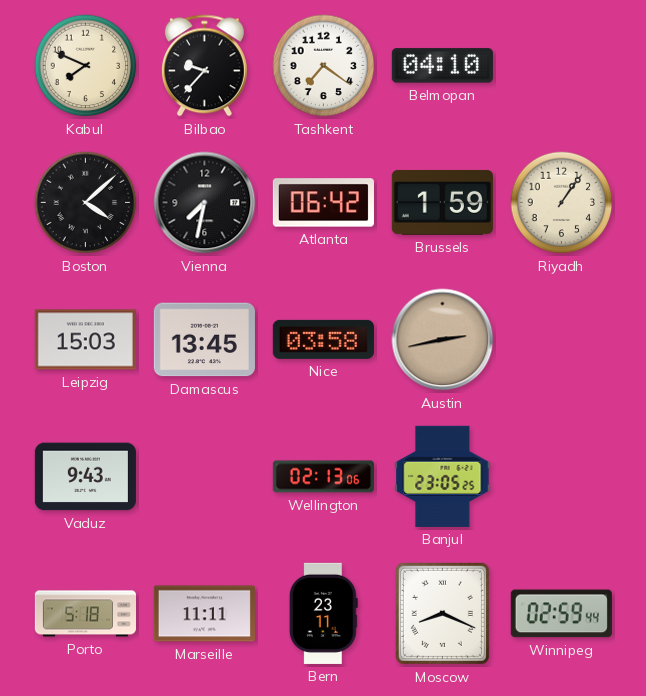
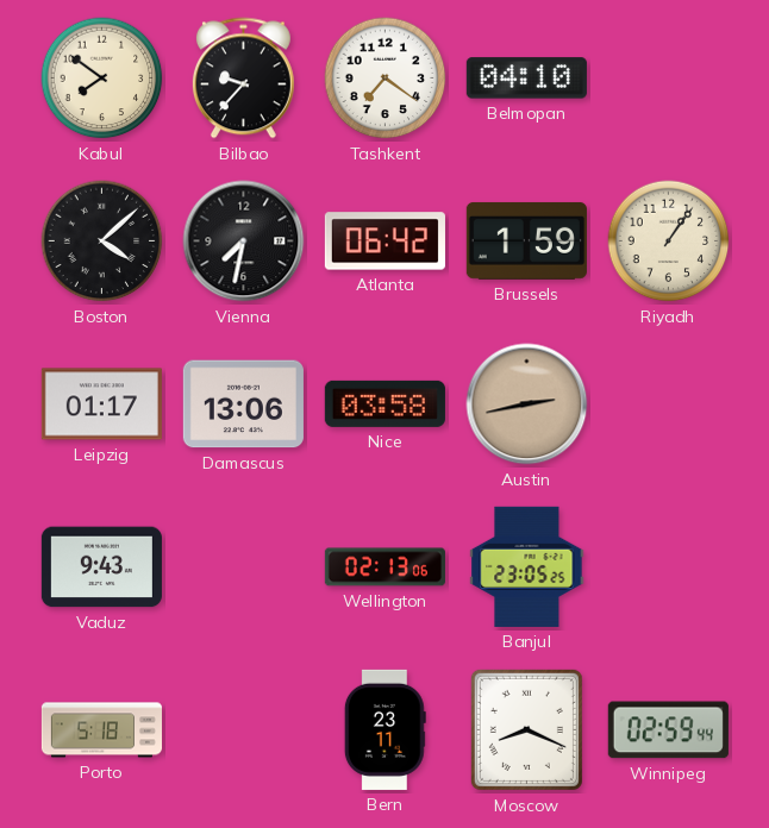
Kabul: 7:49 -> 7:51 (102, 79)
Leipzig: 15:03 -> 01:17 (101, 404)
Damascus: 13:45 -> 13:06 (243, 404)
Marseille: 11:11 -> none (204, 614)
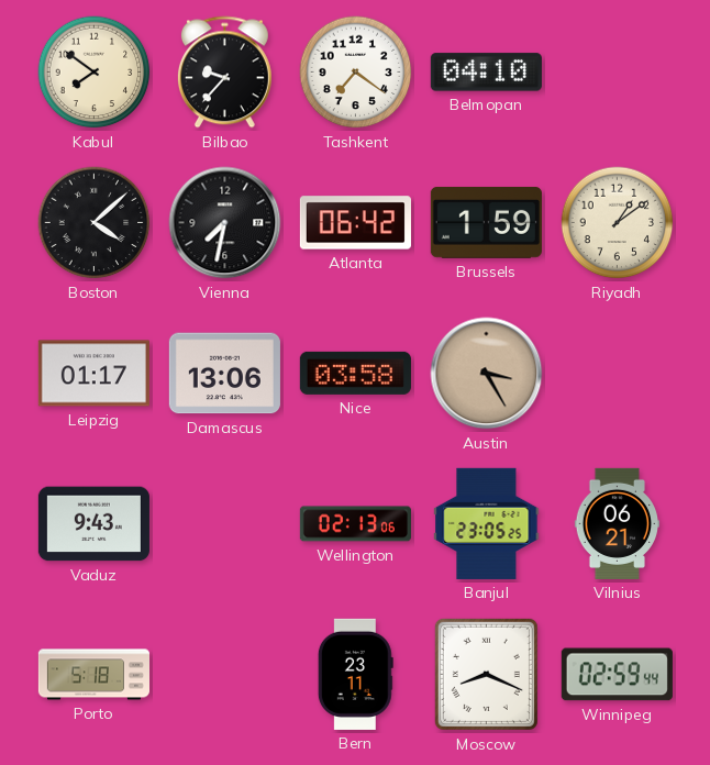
Riyadh: 1:06 -> 1:09 (618, 223)
Austin: 2:43 -> 3:25 (487, 374)
Vilnius: none -> 06:21 (618, 523)
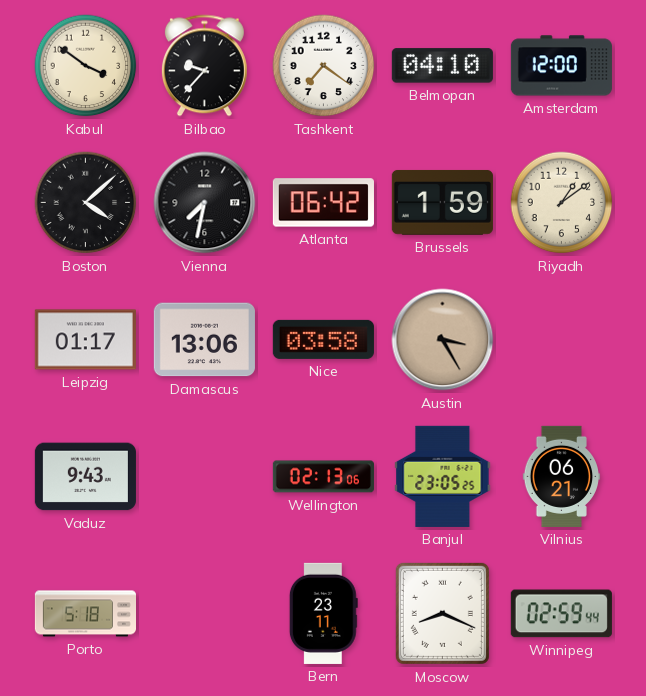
Kabul: 7:51 -> 3:51 (86, 66)
Amsterdam: none -> 12:00 (561, 66)
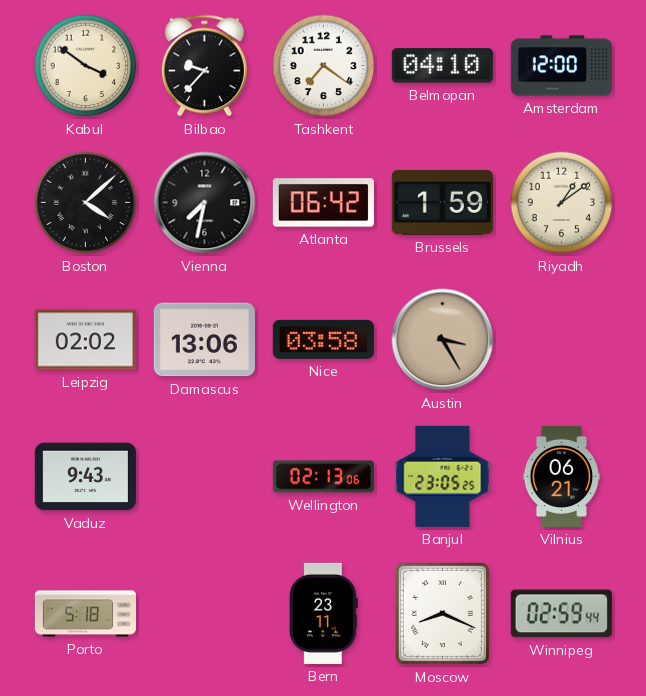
Leipzig: 01:17 -> 02:02 (85, 340)
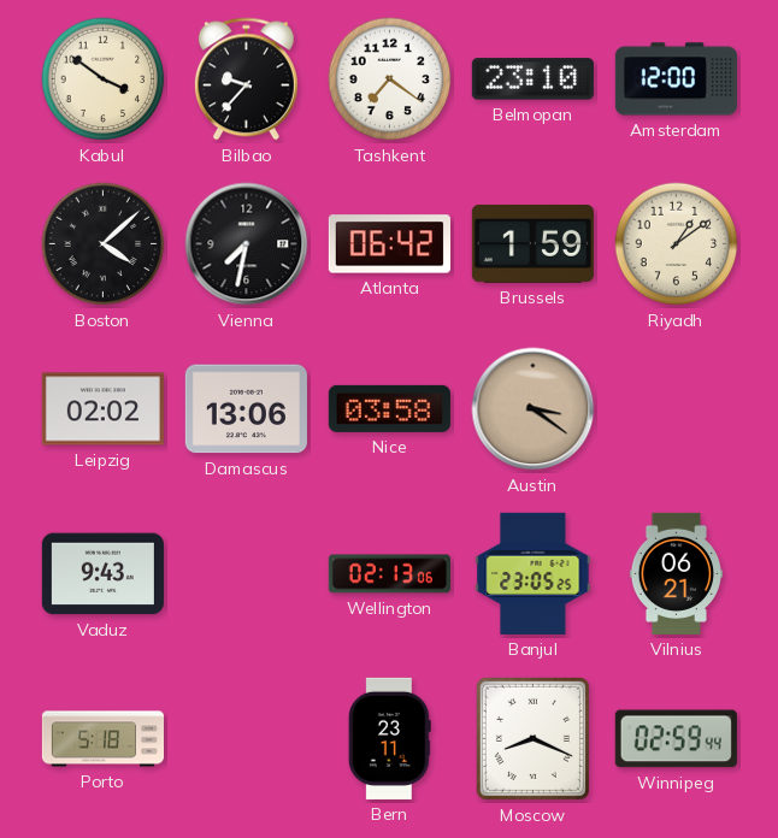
Belmopan: 04:10 -> 23:10 (532, 79)
Austin: 3:25 -> 3:21 (534, 409)
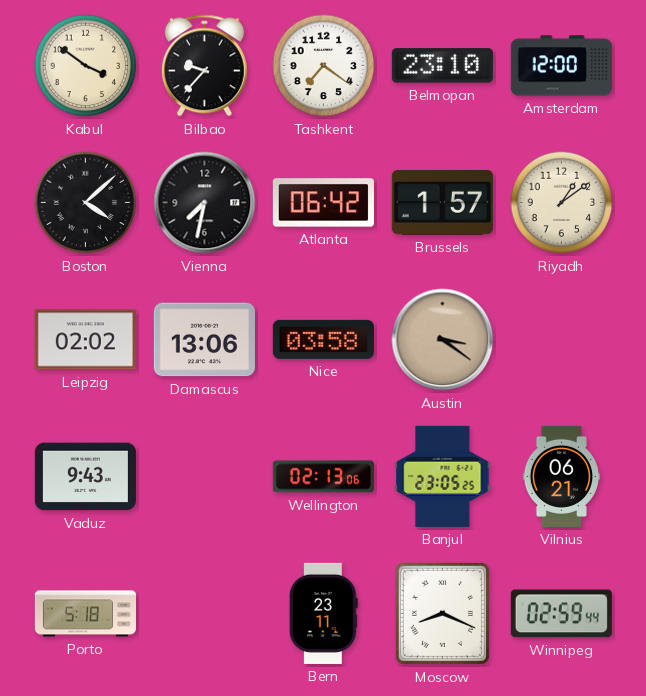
Brussels: 1:59 -> 1:57 (442, 202)
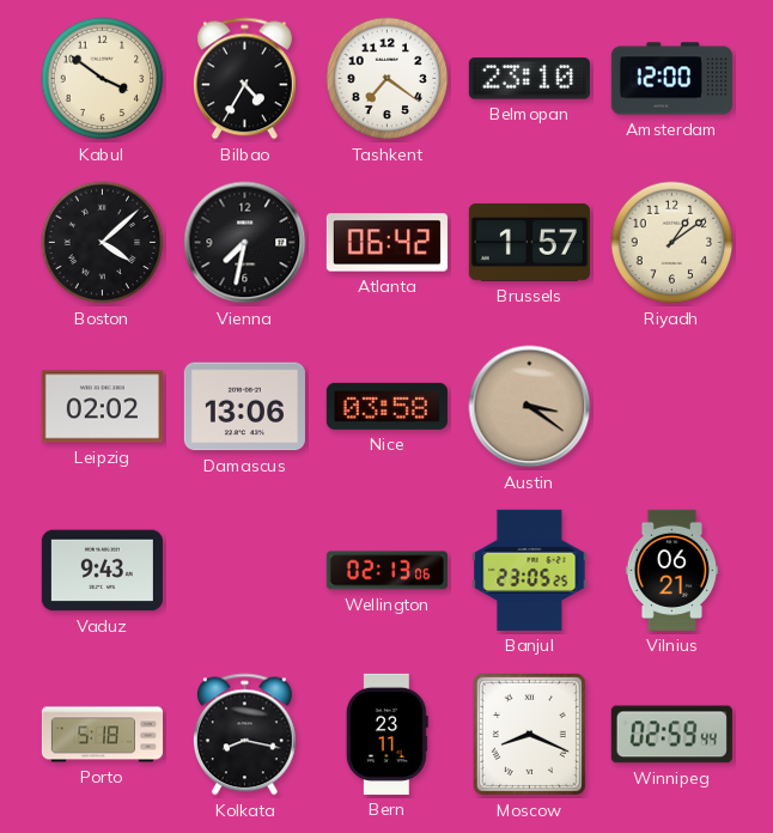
Bilbao: 9:37 -> 4:35 (244, 79)
Kolkata: none -> 8:17 (244, 735)
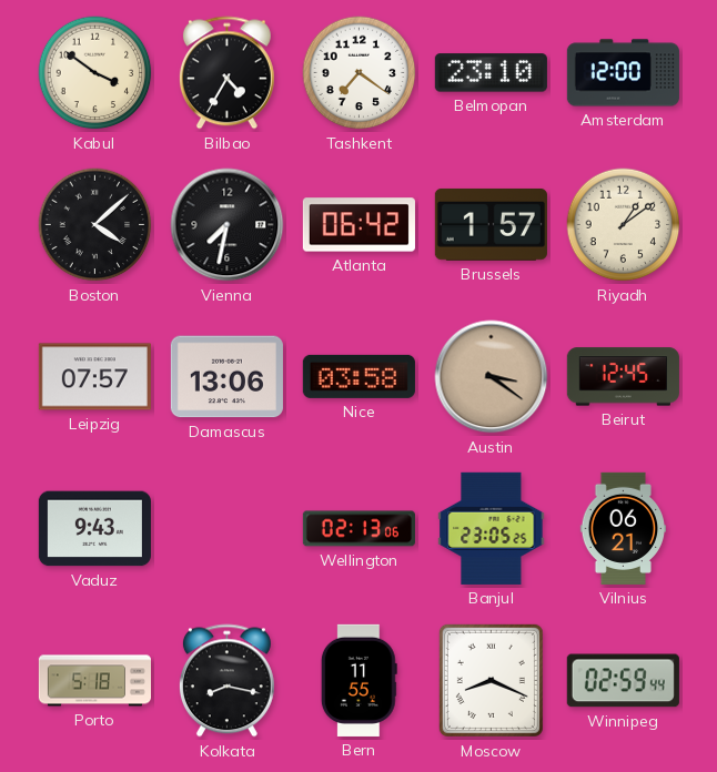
Leipzig: 02:02 -> 07:57 (94, 377)
Beirut: none -> 12:45 (623, 377)
Bern: 23:11 -> 11:55 (358, 680)
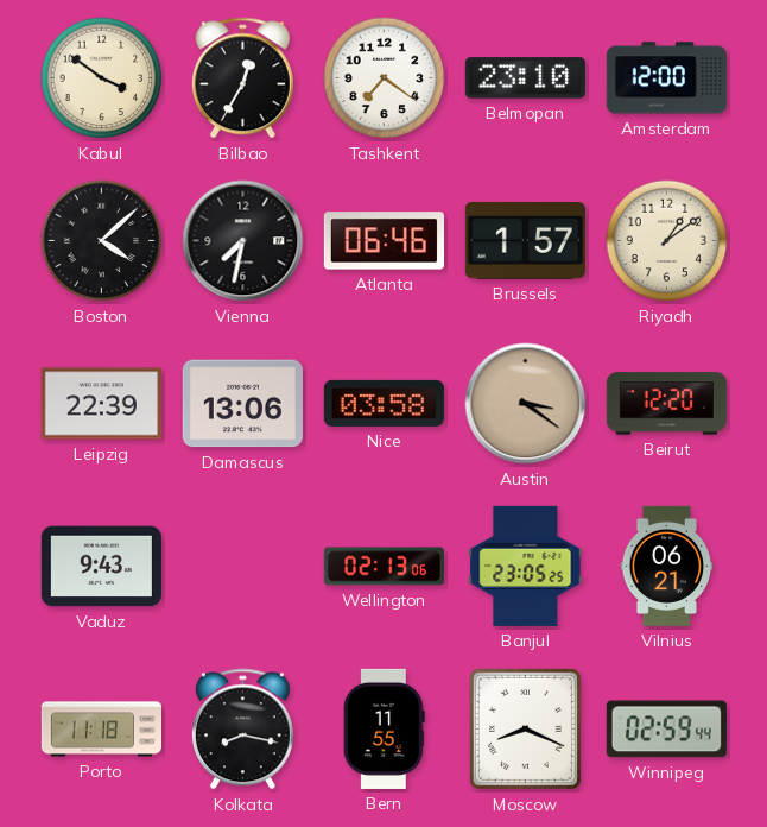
Bilbao: 4:35 -> 12:35 (242, 78)
Atlanta: 06:42 -> 06:46 (383, 241)
Leipzig: 07:57 -> 22:39 (101, 404)
Beirut: 12:45 -> 12:20 (666, 404)
Porto: 5:18 -> 11:18 (101, 730)
